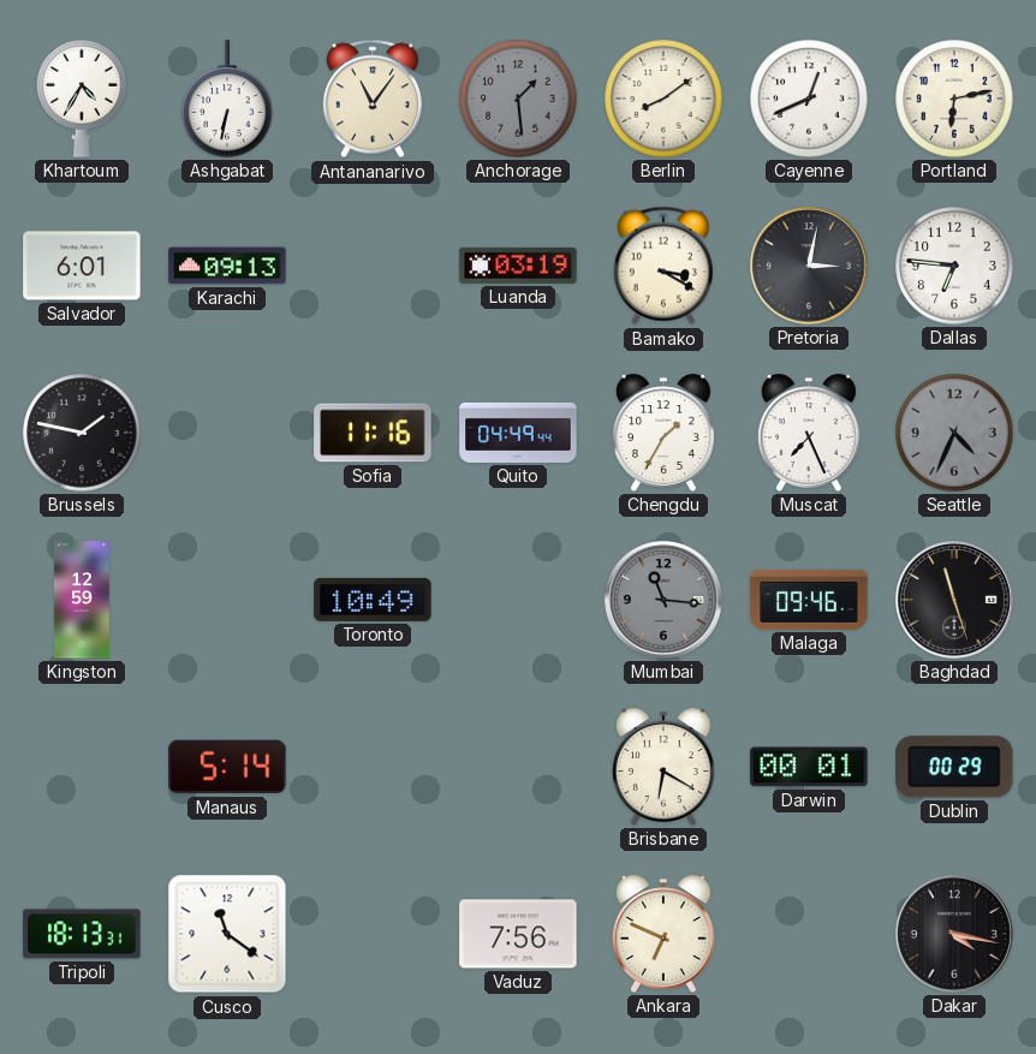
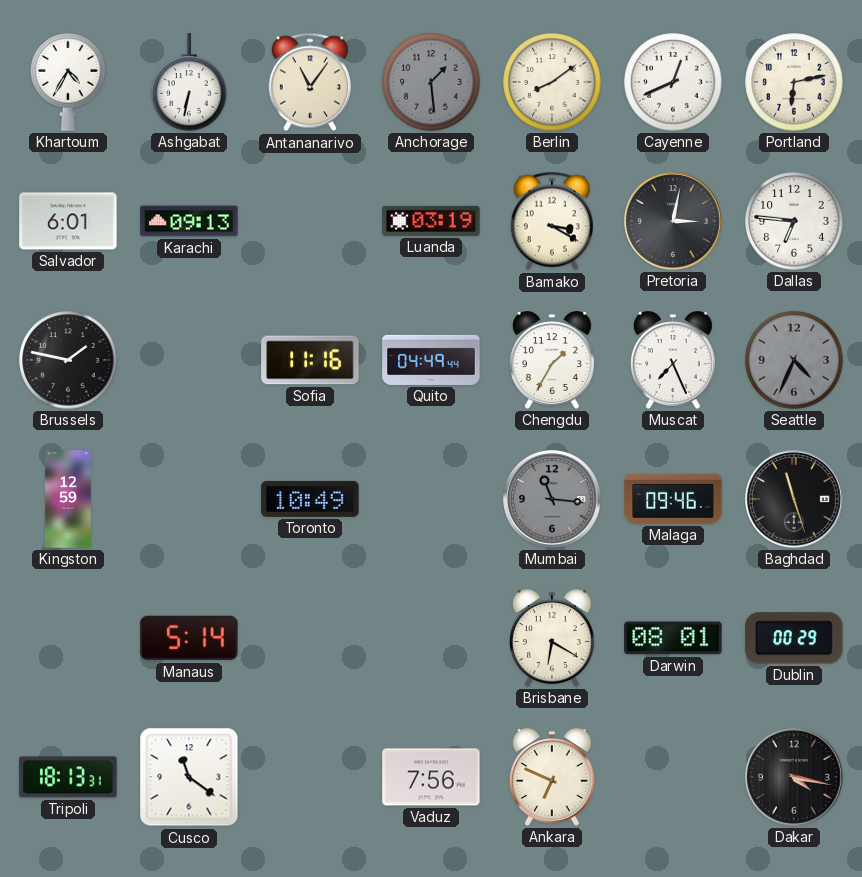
Darwin: 00:01 -> 08:01 (673, 638)
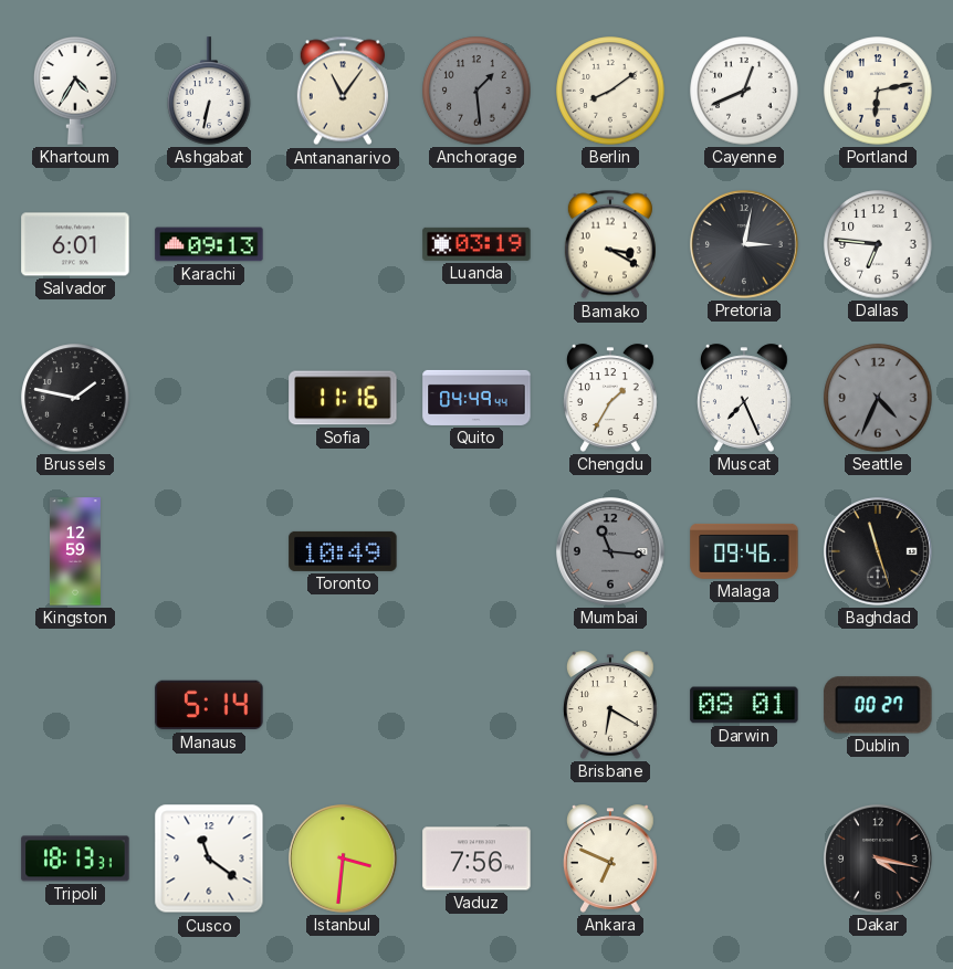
Dublin: 00:29 -> 00:27 (878, 705)
Istanbul: none -> 3:31 (344, 860)
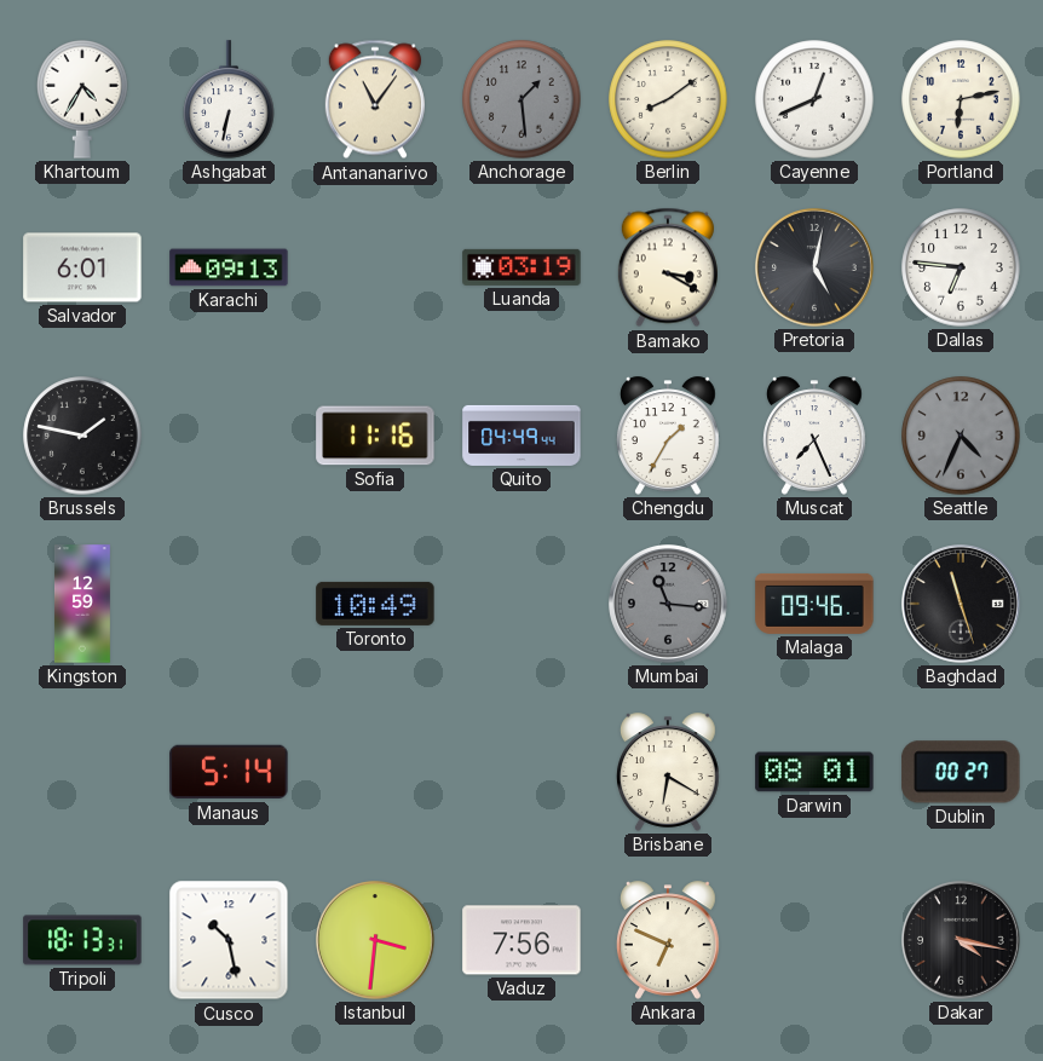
Pretoria: 3:02 -> 5:02 (816, 269)
Cusco: 11:21 -> 10:28 (229, 940)
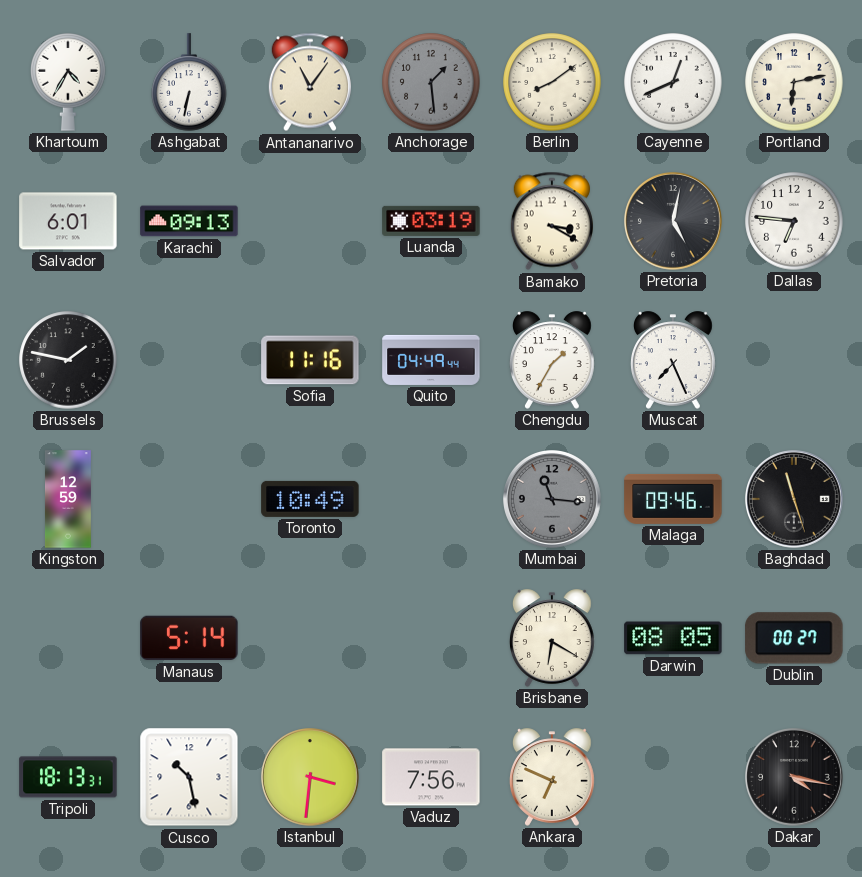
Seattle: 4:34 -> none (961, 436)
Darwin: 08:01 -> 08:05 (673, 638)
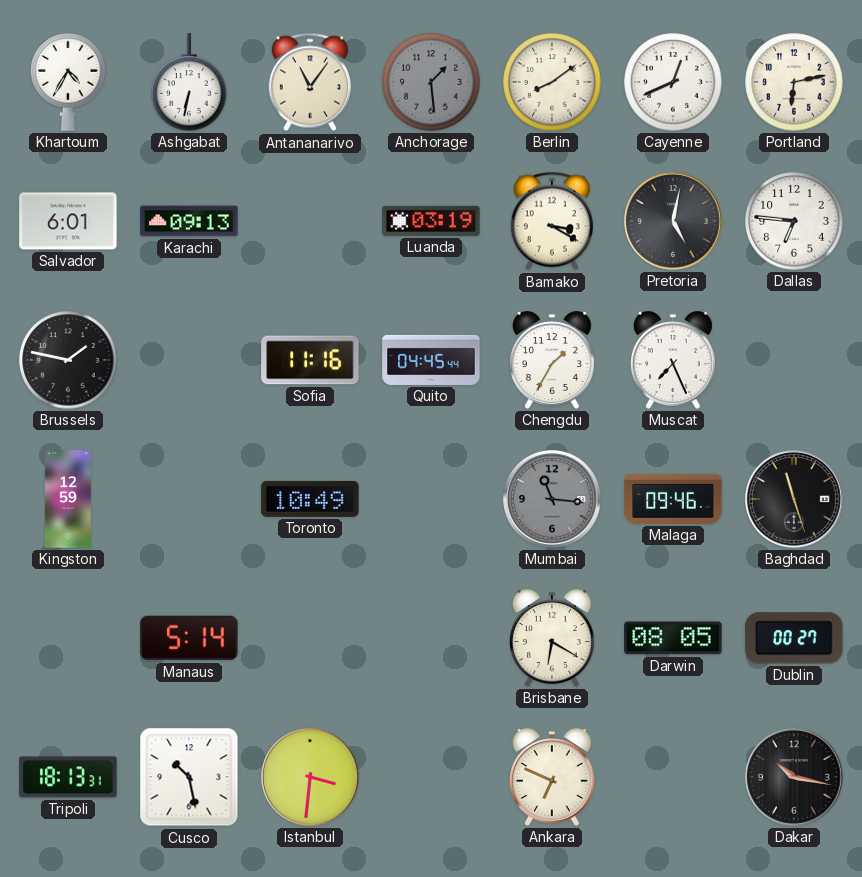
Quito: 04:49 -> 04:45 (431, 360)
Vaduz: 7:56 -> none (431, 777)
Dakar: 4:17 -> 10:17 (795, 778)
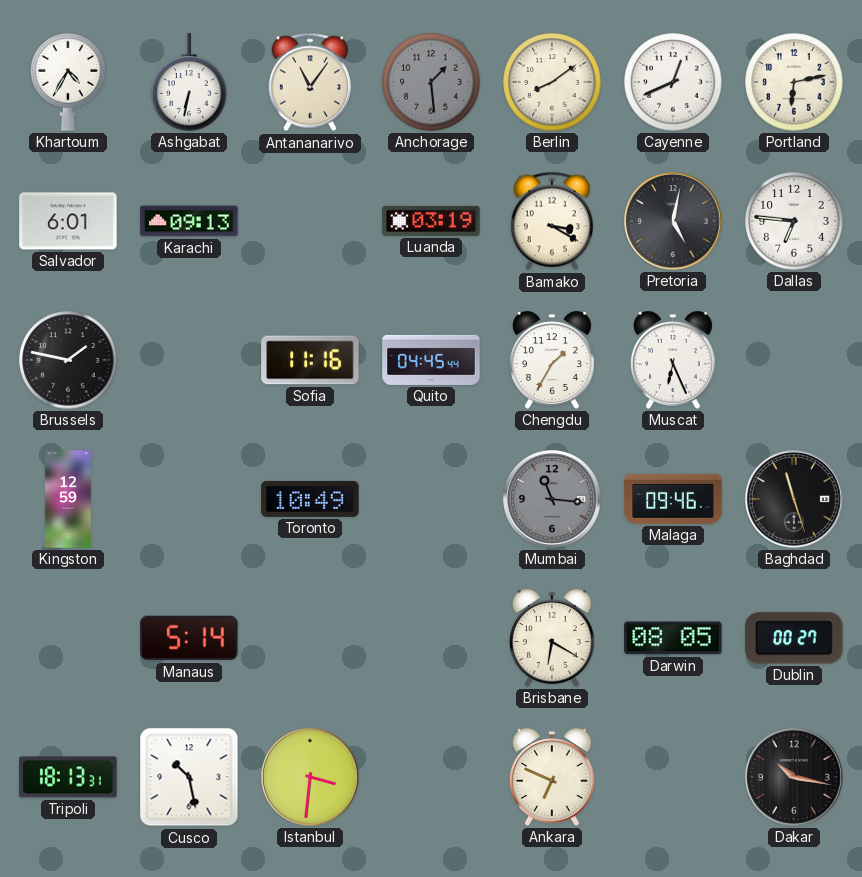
Muscat: 7:26 -> 6:26 (673, 360)
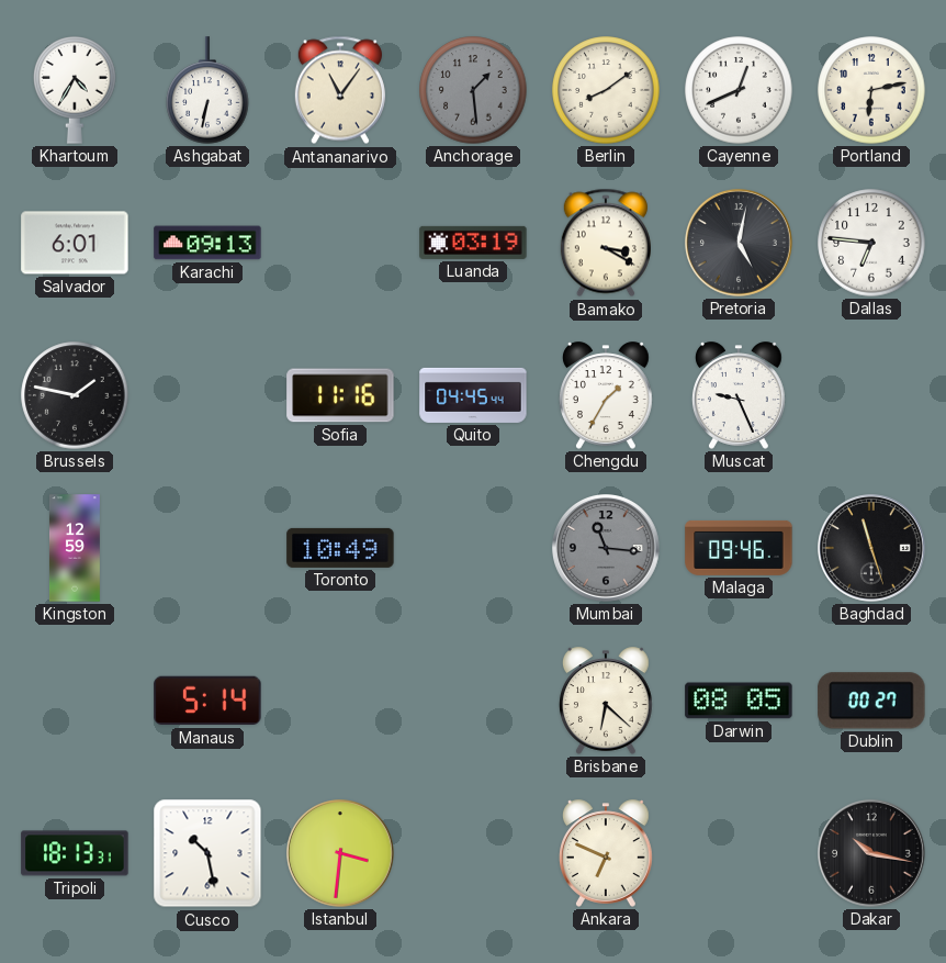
Muscat: 6:26 -> 9:26 (739, 395)
Brisbane: 6:20 -> 6:22 (606, 701)
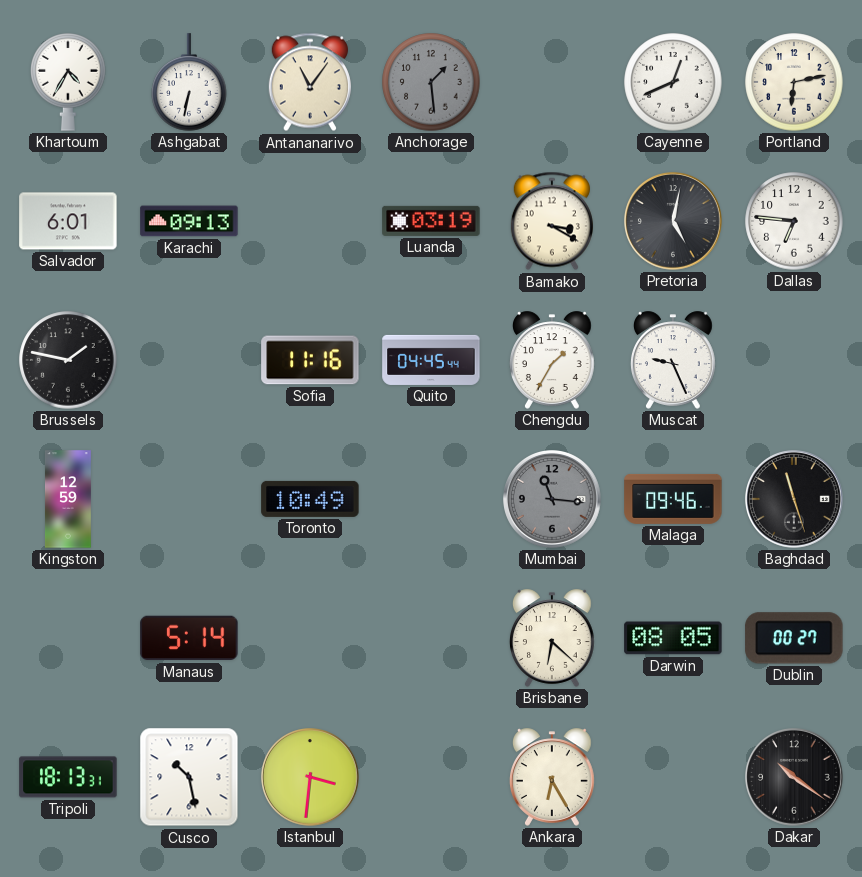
Berlin: 8:09 -> none (606, 90)
Ankara: 6:49 -> 6:25 (552, 777)
Dakar: 10:17 -> 10:21 (795, 778)
